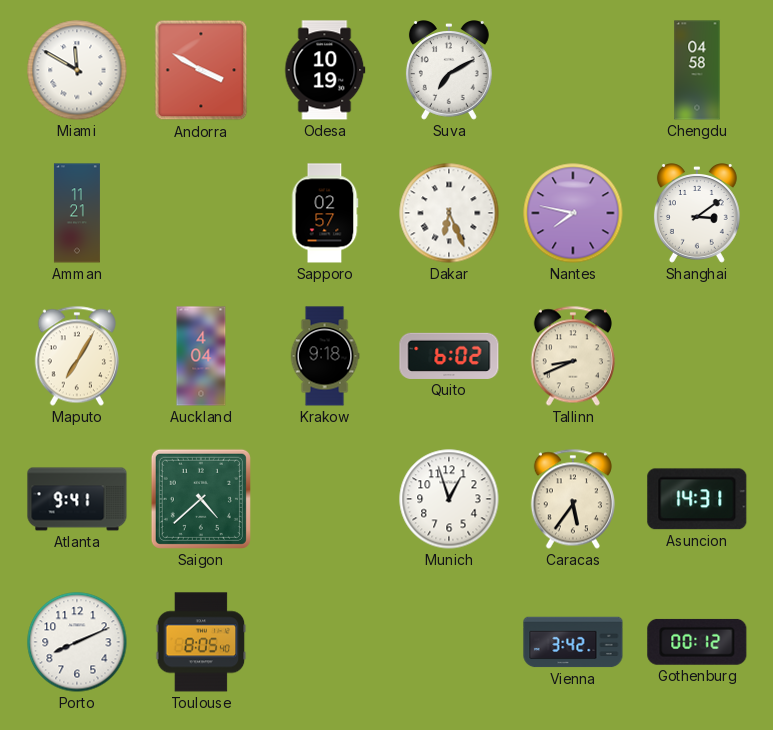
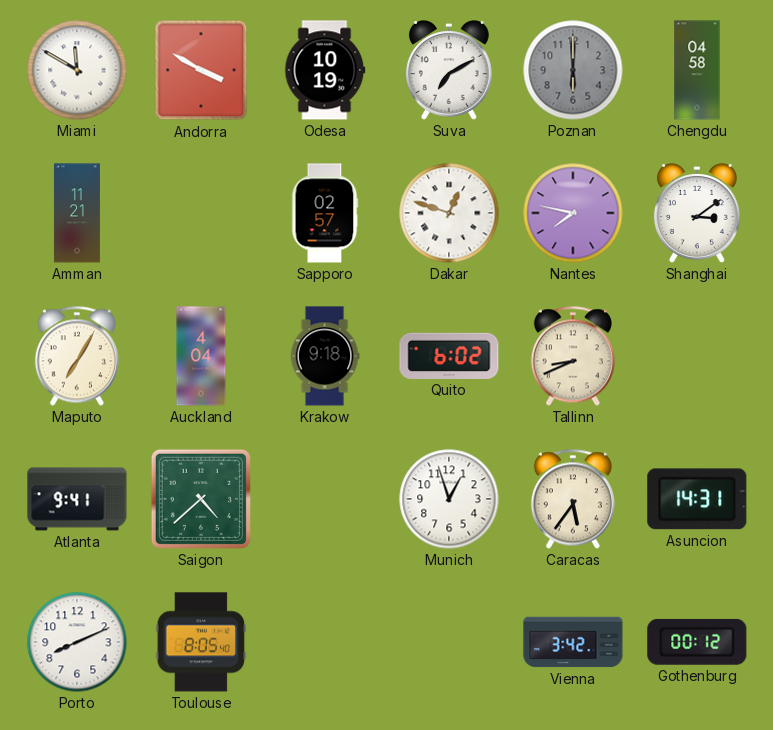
Poznan: none -> 6:00 (573, 70)
Dakar: 6:26 -> 12:48 (449, 213)
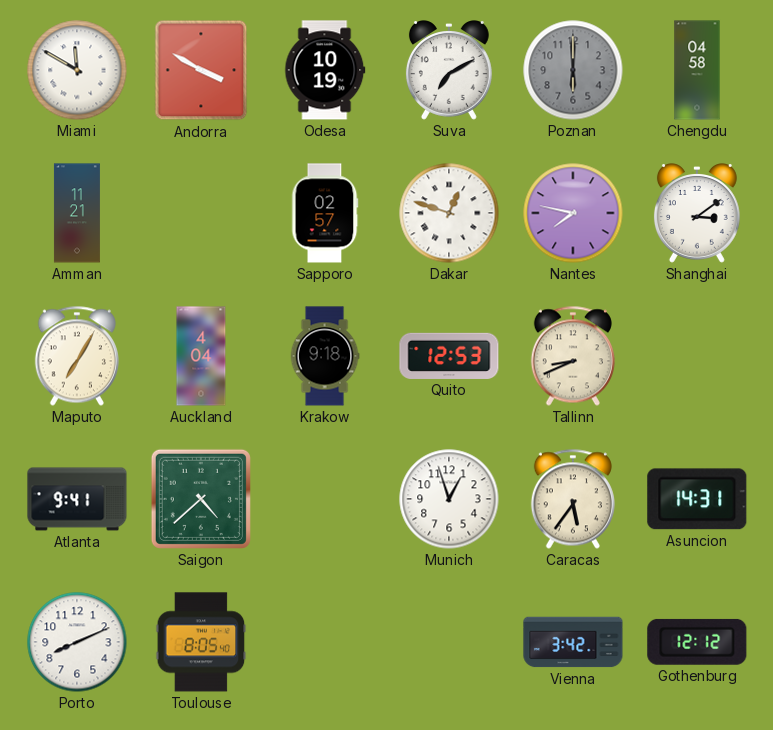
Quito: 6:02 -> 12:53 (449, 356)
Gothenburg: 00:12 -> 12:12 (697, 642)
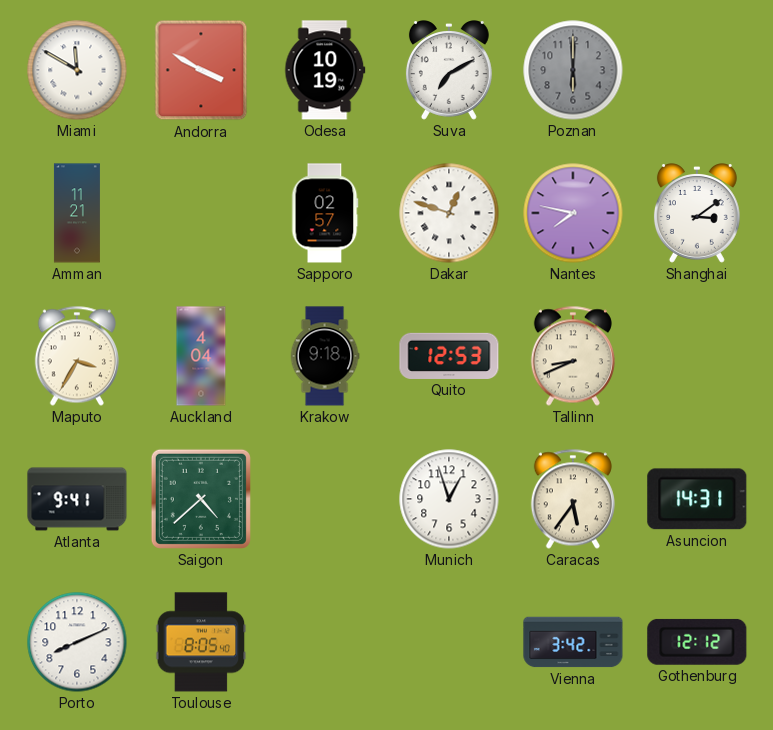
Chengdu: 04:58 -> none (697, 70)
Maputo: 7:05 -> 3:35 (77, 356)
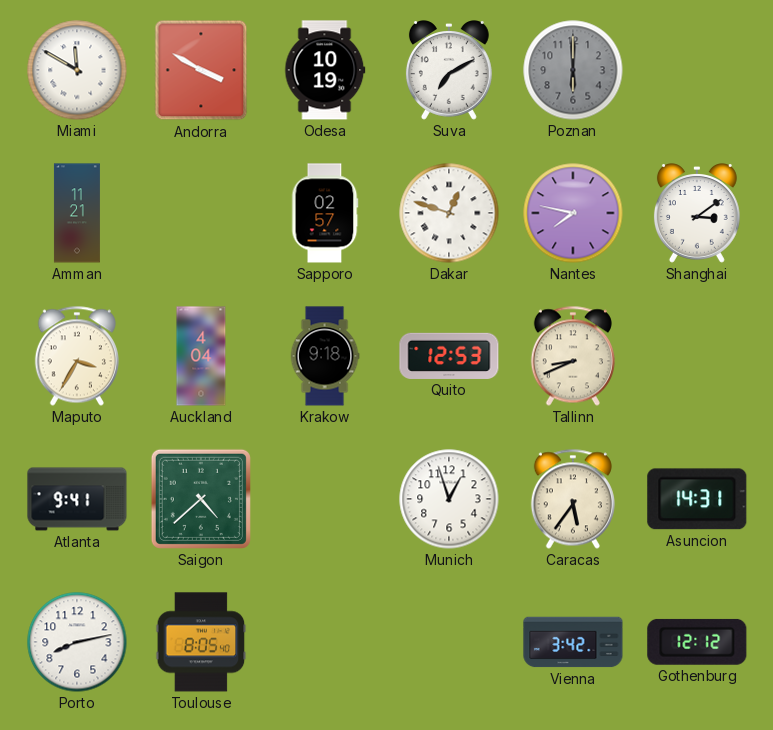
Porto: 8:11 -> 8:13 (77, 642)
